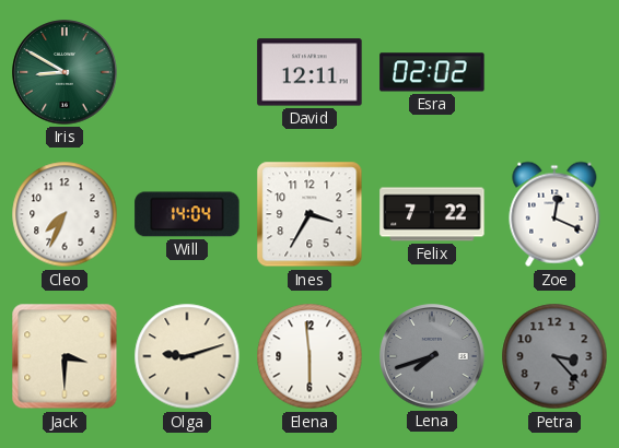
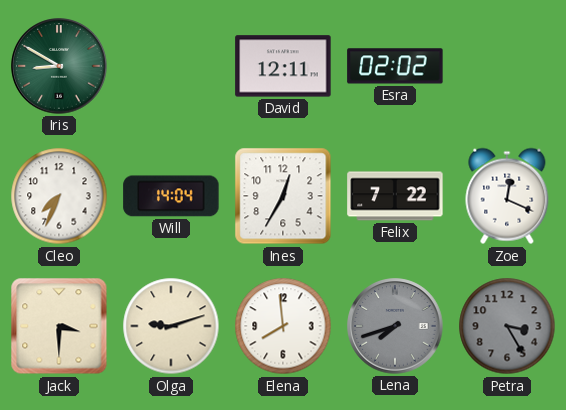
Ines: 3:35 -> 12:35 (283, 196)
Elena: 5:59 -> 7:59 (283, 326)
Petra: 3:23 -> 3:25 (507, 326)
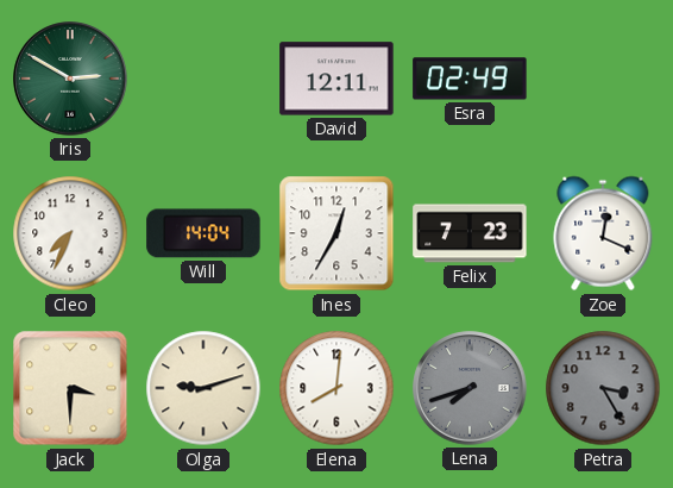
Iris: 8:50 -> 2:50 (70, 79)
Esra: 02:02 -> 02:49 (470, 79)
Felix: 7:22 -> 7:23 (470, 233)
Elena: 7:59 -> 8:01 (336, 388)
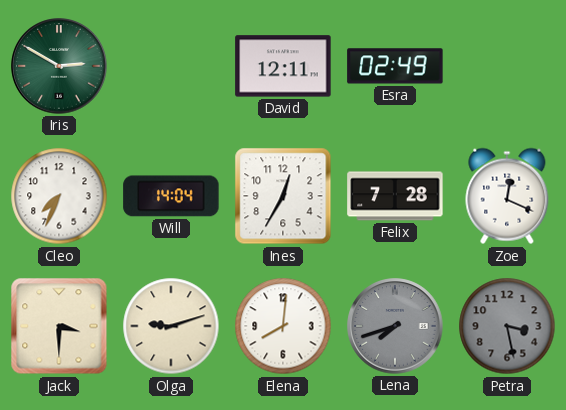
Felix: 7:23 -> 7:28 (395, 196)
Petra: 3:25 -> 3:28 (507, 326)
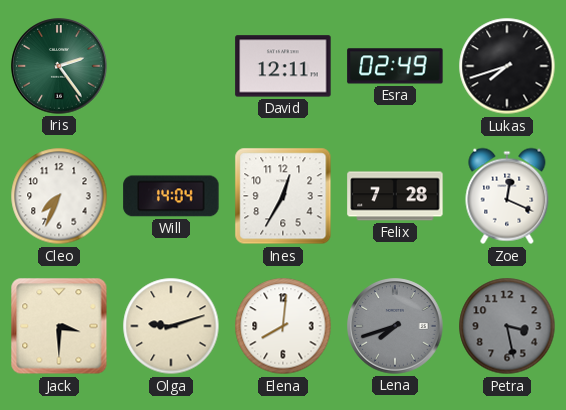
Iris: 2:50 -> 2:24 (59, 66)
Lukas: none -> 7:42 (507, 66)
